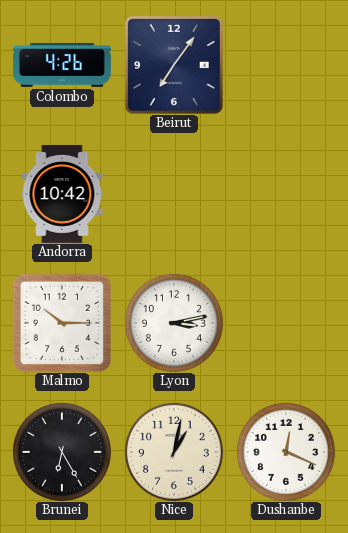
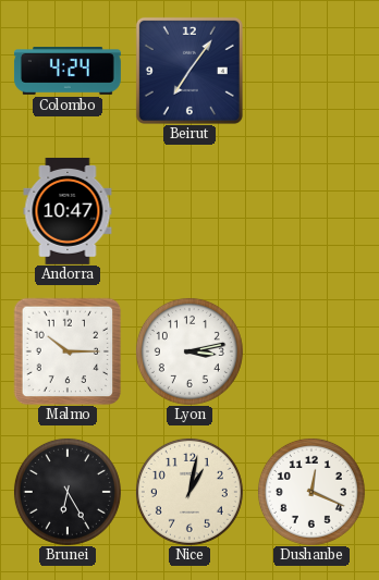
Colombo: 4:26 -> 4:24 (68, 72)
Andorra: 10:42 -> 10:47 (68, 211)
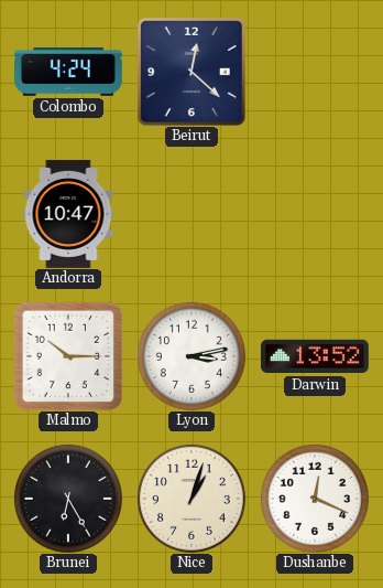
Beirut: 7:06 -> 12:22 (191, 72)
Darwin: none -> 13:52 (315, 356)
Nice: 1:02 -> 1:03 (191, 499)
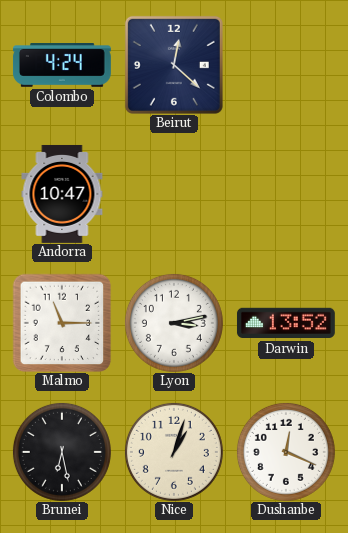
Malmo: 10:15 -> 11:15 (62, 323)
Brunei: 6:25 -> 6:28 (62, 452)
